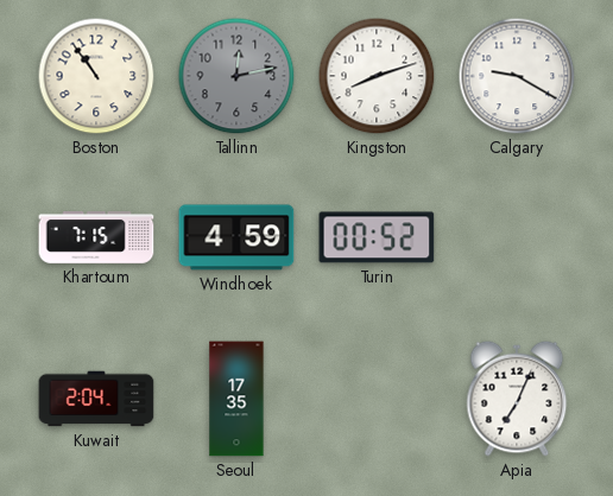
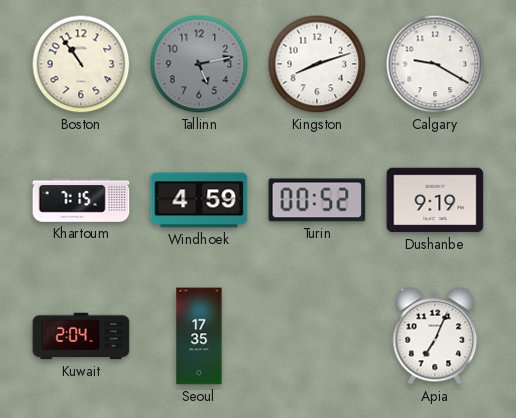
Tallinn: 12:13 -> 5:13 (199, 64)
Dushanbe: none -> 9:19 (435, 200)
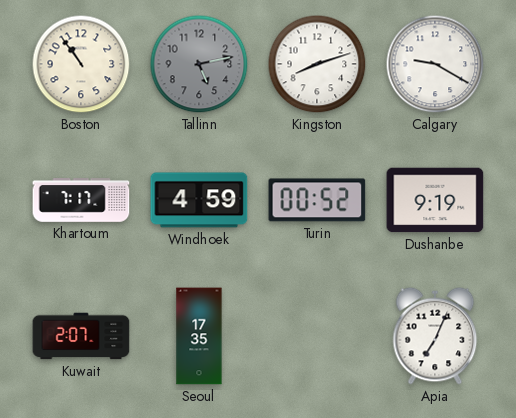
Khartoum: 7:15 -> 7:17 (81, 200)
Kuwait: 2:04 -> 2:07 (81, 336)
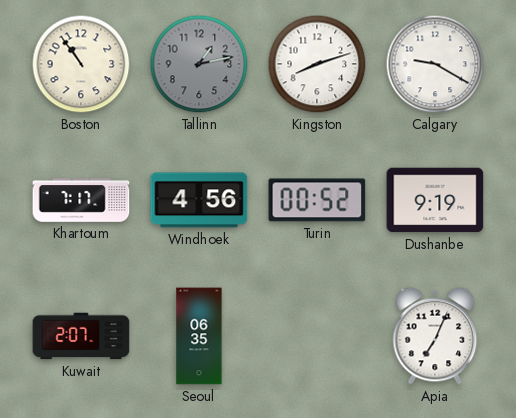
Tallinn: 5:13 -> 1:13 (199, 64)
Windhoek: 4:59 -> 4:56 (199, 200)
Seoul: 17:35 -> 06:35 (199, 336)
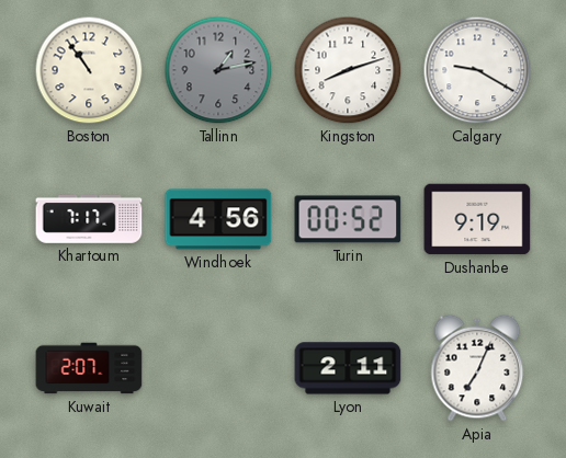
Seoul: 06:35 -> none (199, 336)
Lyon: none -> 2:11 (348, 368)
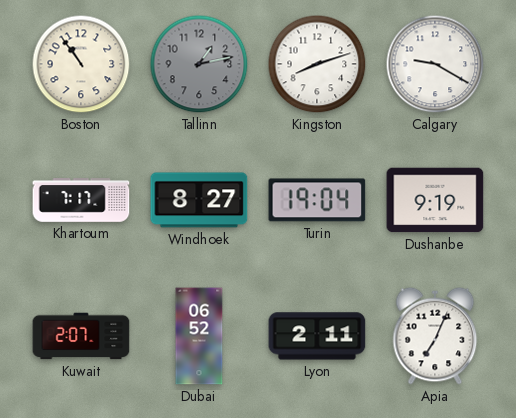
Windhoek: 4:56 -> 8:27 (199, 200)
Turin: 00:52 -> 19:04 (317, 200)
Dubai: none -> 06:52 (199, 336)
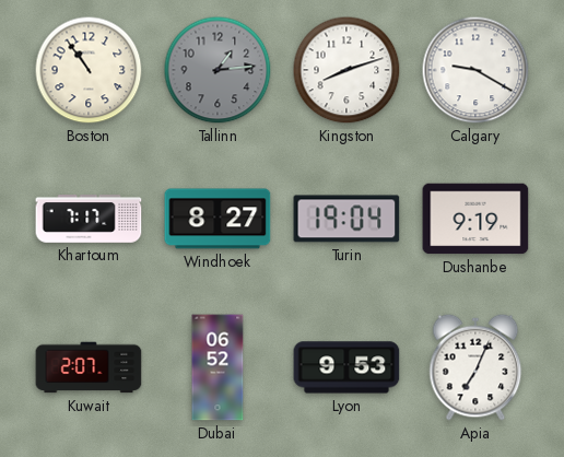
Tallinn: 1:13 -> 1:14 (218, 70)
Lyon: 2:11 -> 9:53 (346, 367)
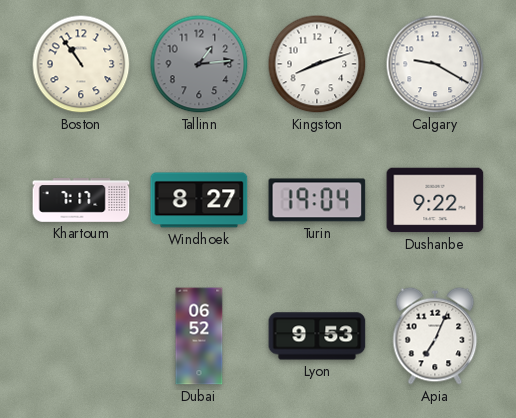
Dushanbe: 9:19 -> 9:22 (435, 200)
Kuwait: 2:07 -> none (89, 367)
